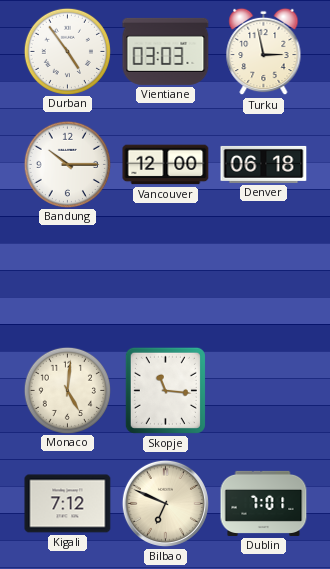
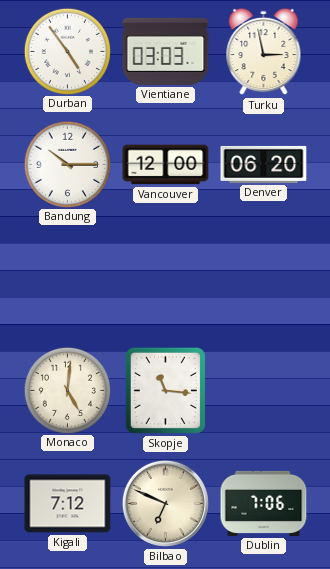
Denver: 06:18 -> 06:20 (264, 164)
Dublin: 7:01 -> 7:06 (264, 503)
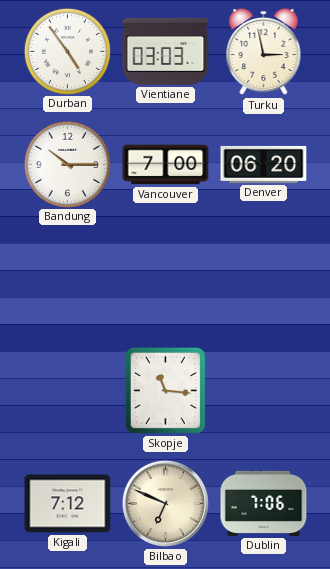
Vancouver: 12:00 -> 7:00 (166, 165)
Monaco: 5:01 -> none (67, 390)
